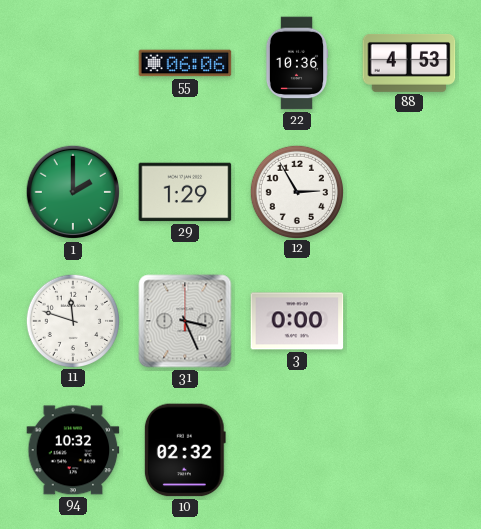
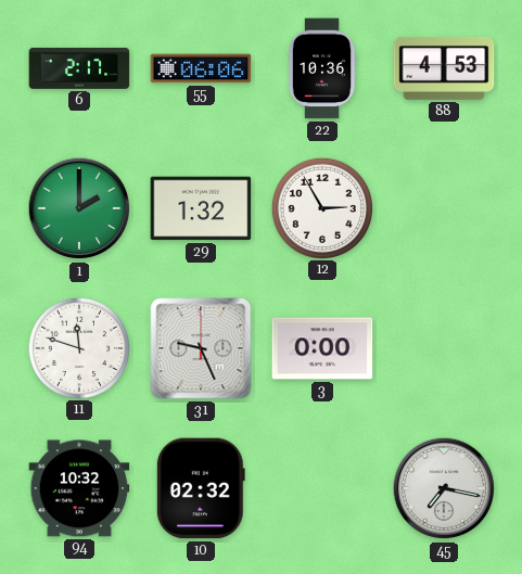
6: none -> 2:17 (79, 68)
29: 1:29 -> 1:32 (201, 208)
31: 3:26 -> 9:26 (201, 348)
45: none -> 7:17 (444, 488)
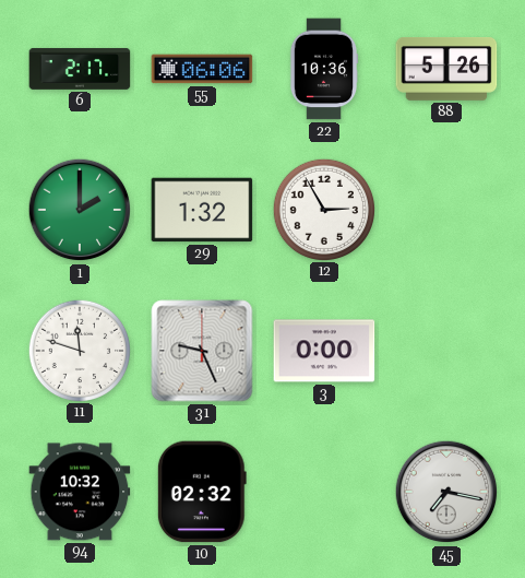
88: 4:53 -> 5:26 (446, 70)
